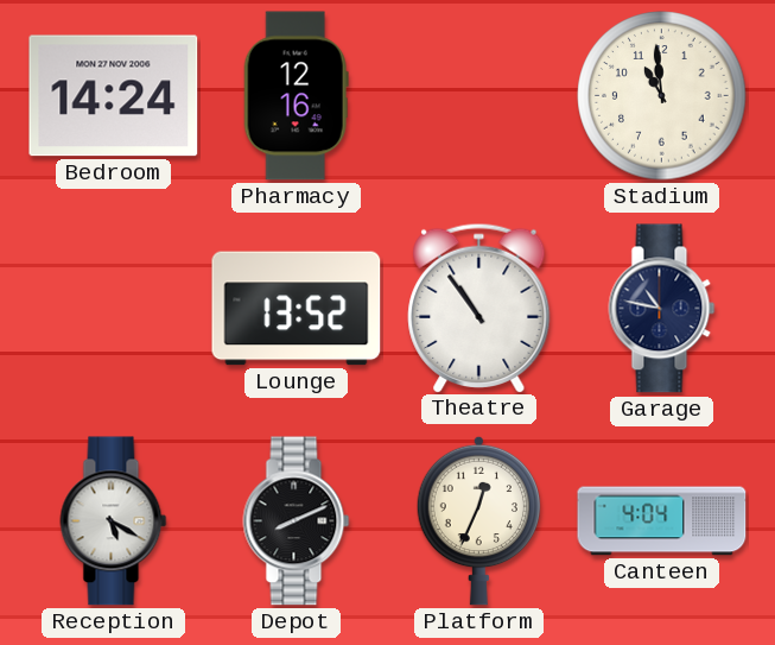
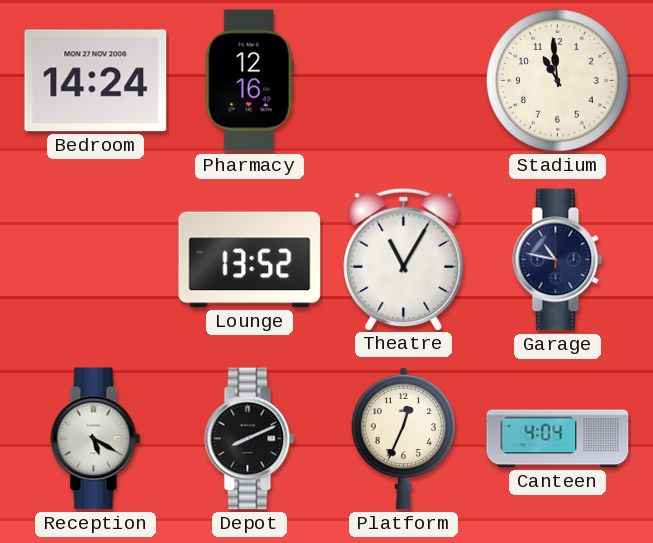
Theatre: 10:54 -> 11:05 (404, 259)
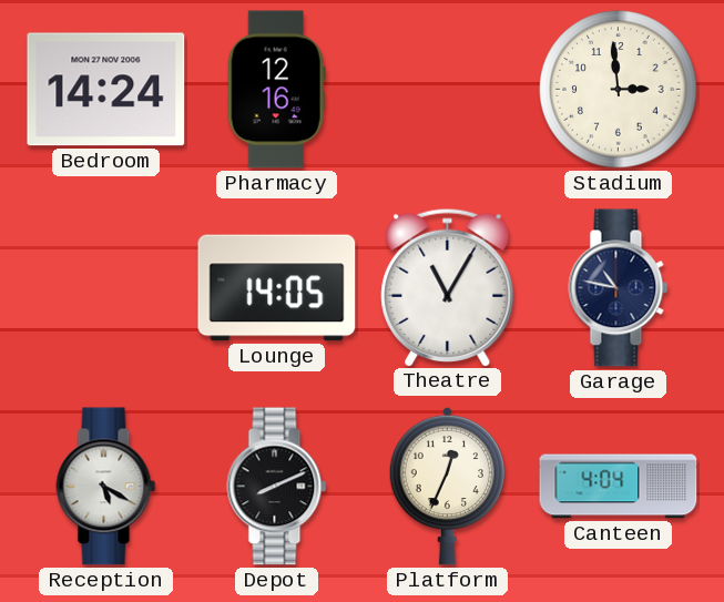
Stadium: 10:59 -> 2:59 (619, 90)
Lounge: 13:52 -> 14:05 (277, 288)
